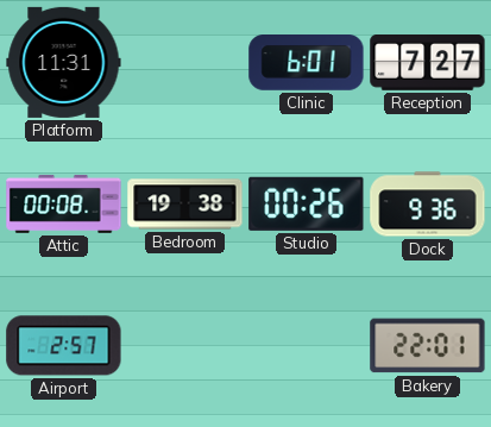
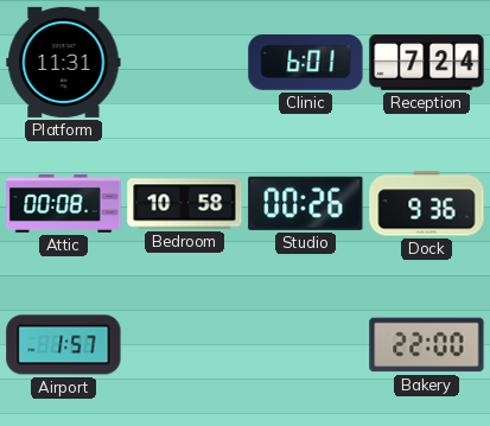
Reception: 7:27 -> 7:24 (427, 63)
Bedroom: 19:38 -> 10:58 (185, 204)
Airport: 2:57 -> 1:57 (64, 345)
Bakery: 22:01 -> 22:00 (427, 345)
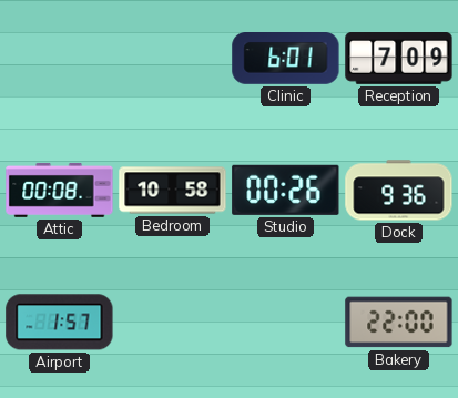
Platform: 11:31 -> none (64, 62)
Reception: 7:24 -> 7:09 (399, 59)
